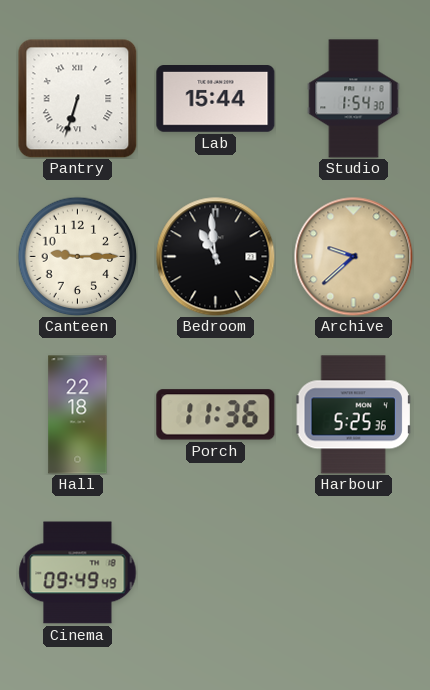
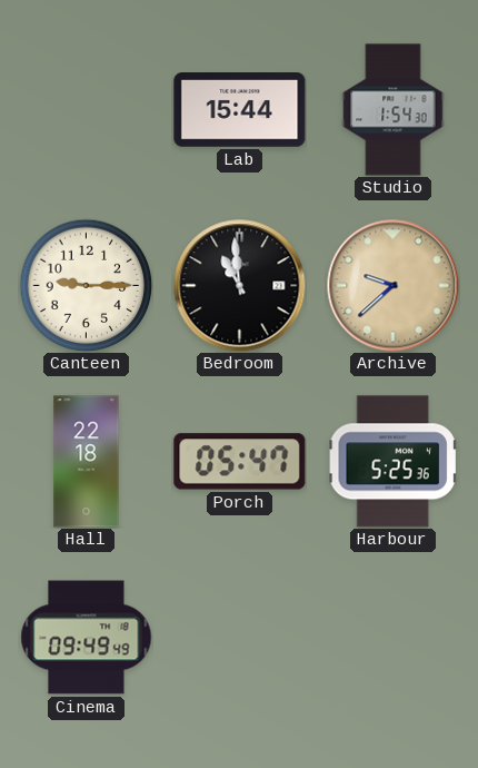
Pantry: 6:33 -> none (77, 98)
Porch: 11:36 -> 05:47 (240, 462)
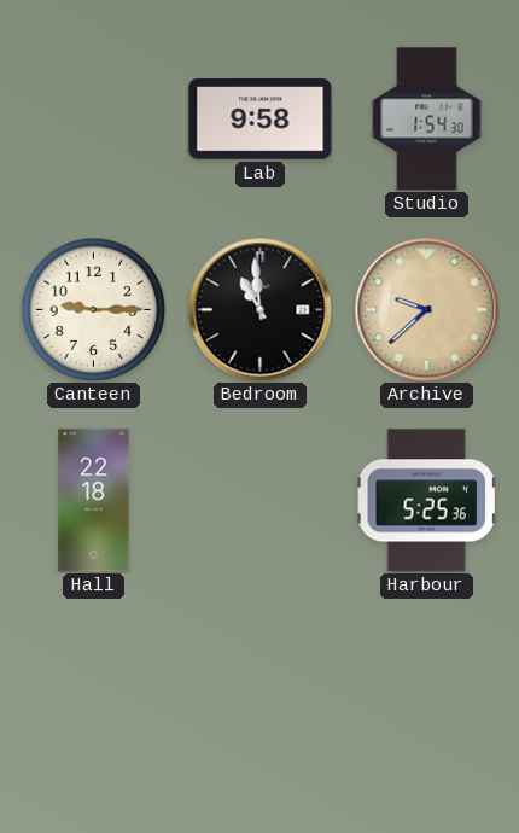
Lab: 15:44 -> 9:58 (261, 120)
Porch: 05:47 -> none (240, 462)
Cinema: 09:49 -> none (87, 638)
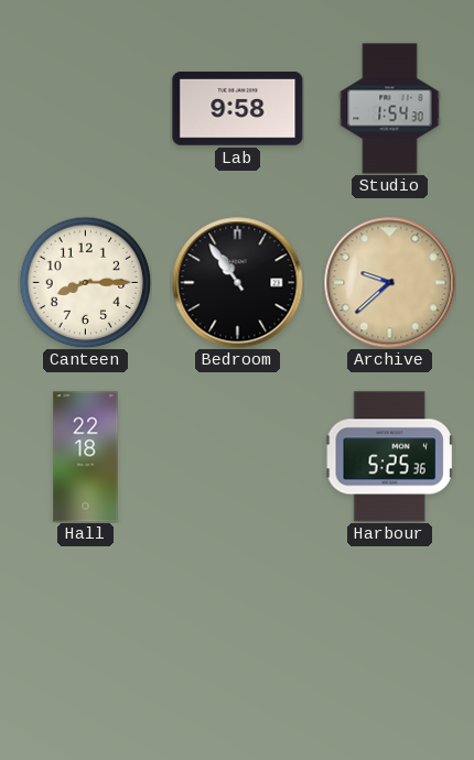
Canteen: 9:15 -> 8:15 (85, 282)
Bedroom: 10:59 -> 10:54 (238, 283)
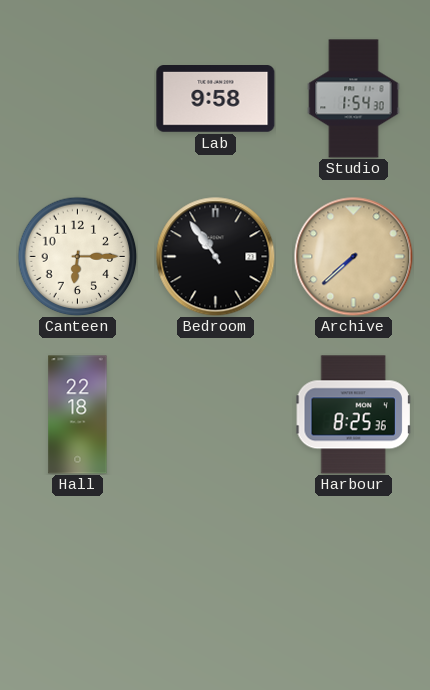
Canteen: 8:15 -> 6:15 (77, 256)
Archive: 9:38 -> 7:38 (354, 257)
Harbour: 5:25 -> 8:25 (354, 415)
